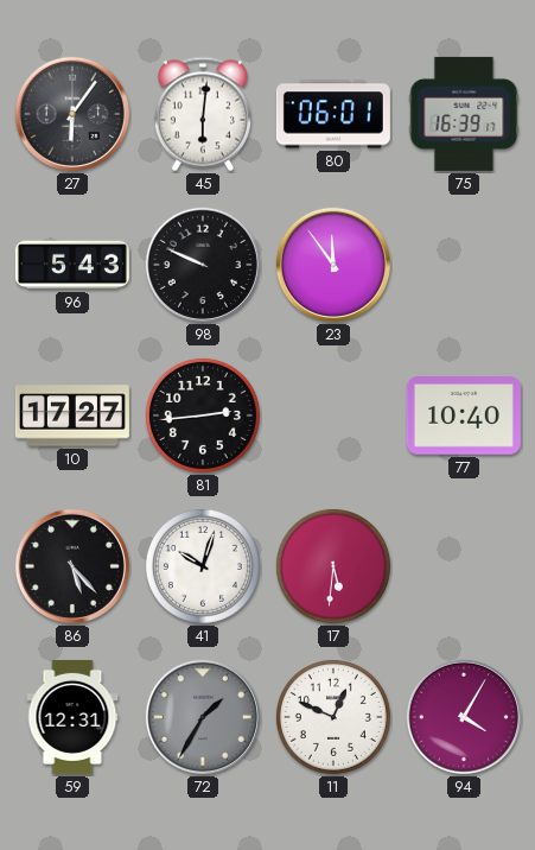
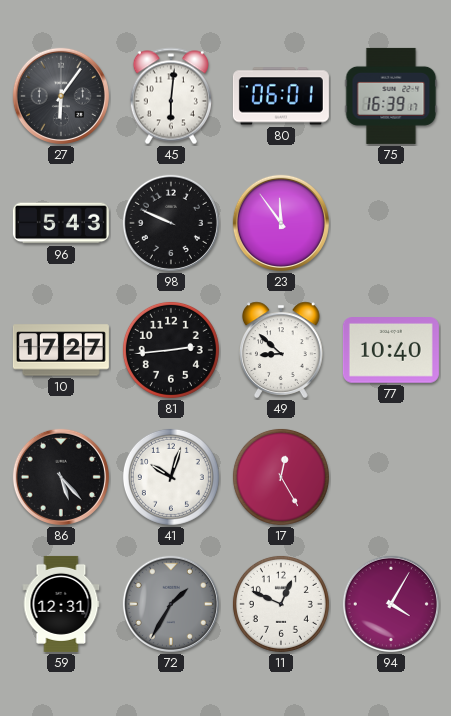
49: none -> 8:52 (282, 350)
17: 5:31 -> 12:25 (281, 477)
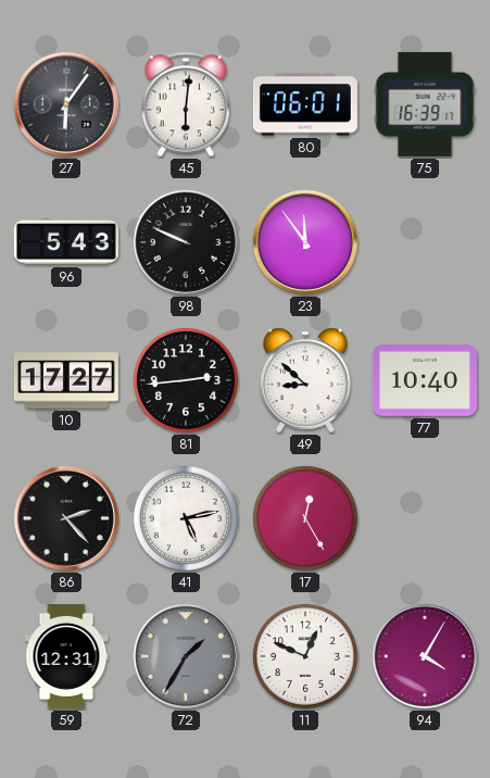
86: 5:23 -> 2:23 (66, 518)
41: 10:03 -> 5:13 (186, 518)
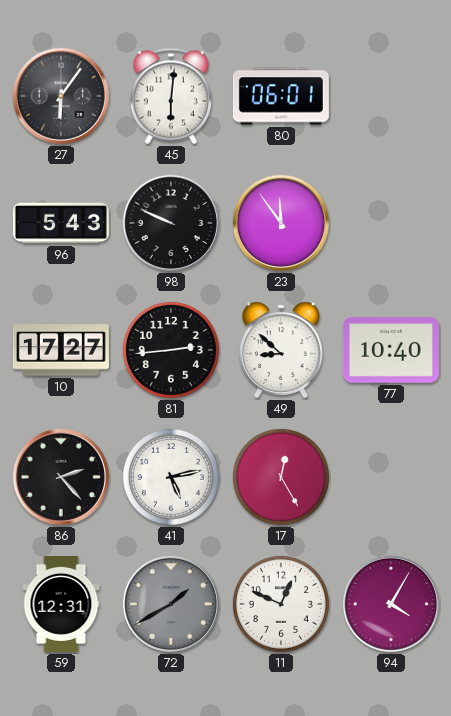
75: 16:39 -> none (425, 104)
72: 1:35 -> 1:40 (171, 604)
